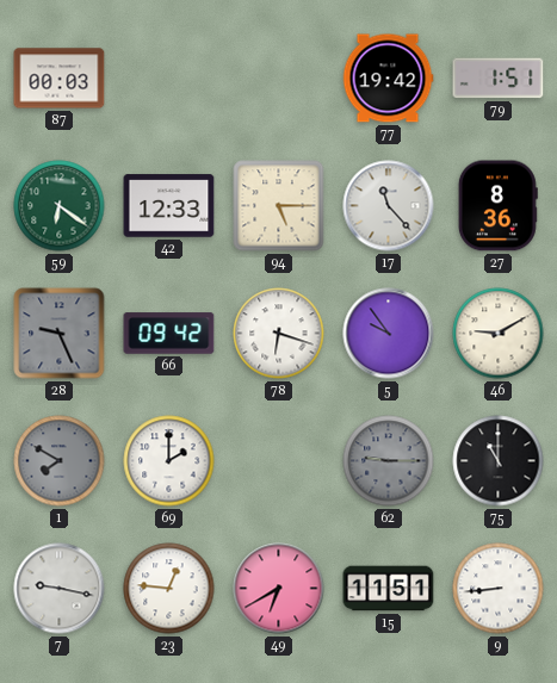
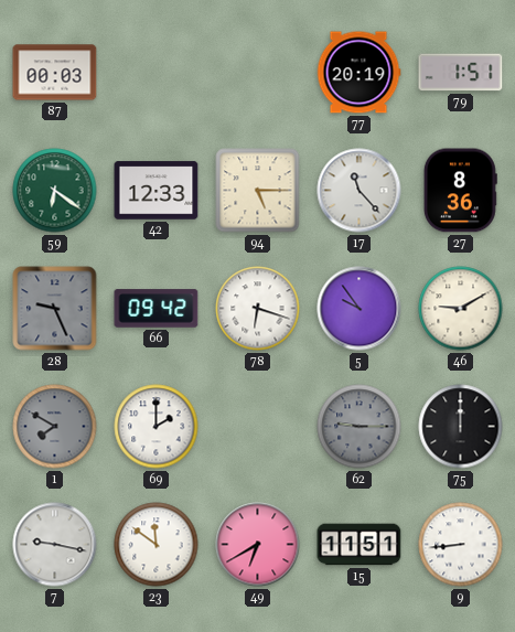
77: 19:42 -> 20:19 (358, 73)
75: 11:00 -> 12:00 (461, 427)
23: 12:46 -> 11:51 (157, 545)
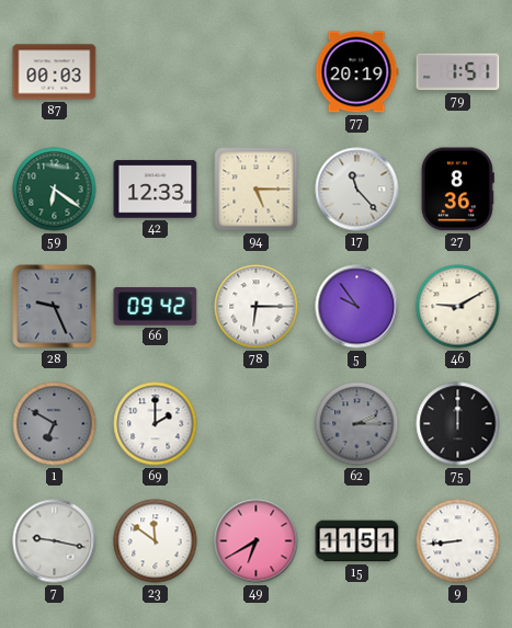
78: 6:18 -> 6:15 (257, 307)
1: 7:50 -> 6:50 (55, 424)
62: 9:15 -> 2:15 (357, 424)
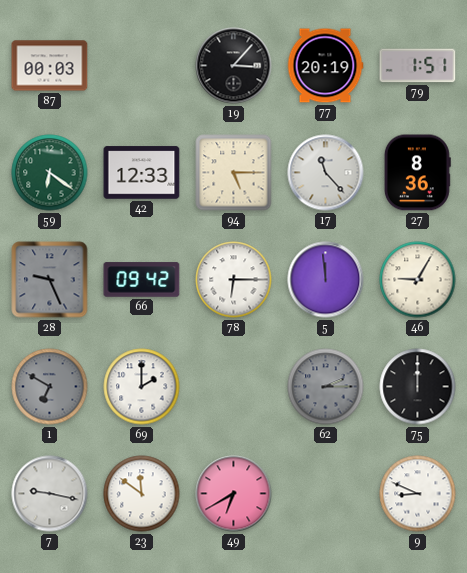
19: none -> 3:07 (234, 66)
5: 9:54 -> 11:59 (326, 280)
46: 9:10 -> 9:05 (418, 280)
15: 11:51 -> none (357, 541)
9: 8:44 -> 8:49 (418, 494)
